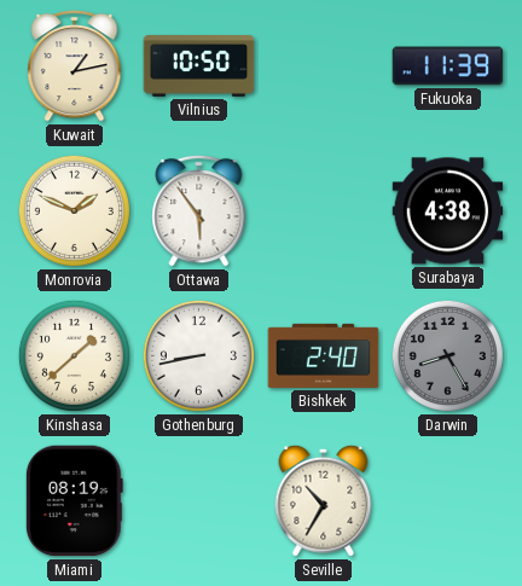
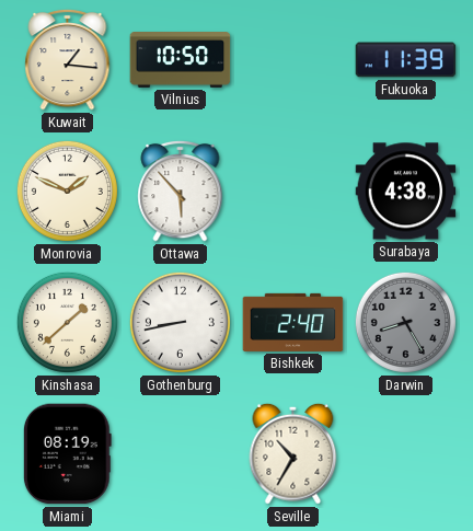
Kuwait: 1:13 -> 1:16 (68, 59)
Ottawa: 5:54 -> 5:53 (181, 191)
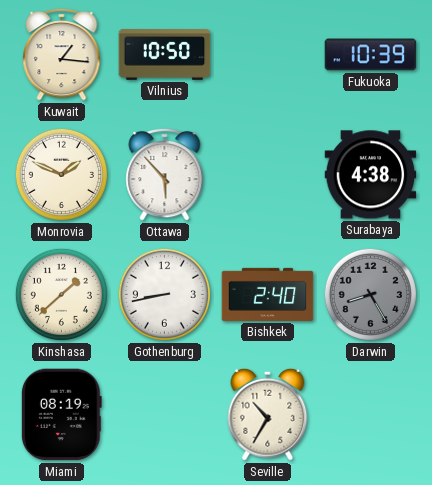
Fukuoka: 11:39 -> 10:39 (371, 55)
